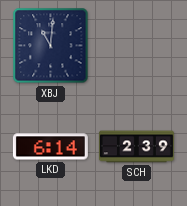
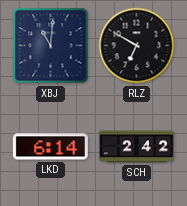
RLZ: none -> 6:50 (137, 46)
SCH: 2:39 -> 2:42 (136, 147)
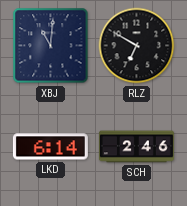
SCH: 2:42 -> 2:46 (136, 147)
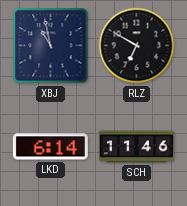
XBJ: 11:01 -> 10:58 (51, 46)
SCH: 2:46 -> 11:46 (136, 147)
